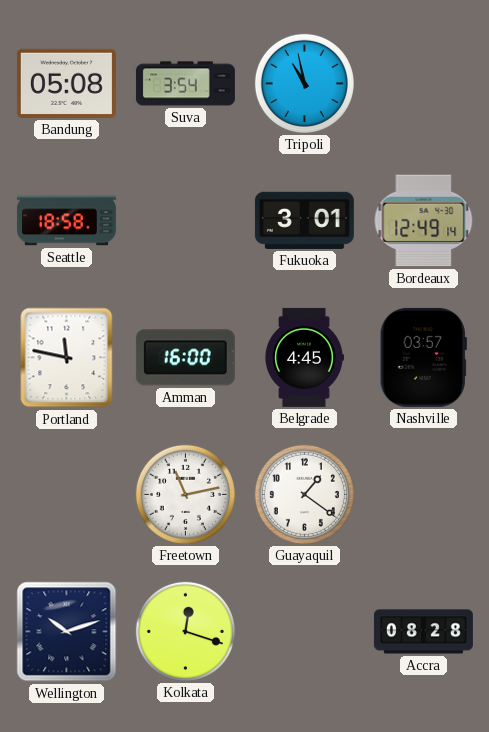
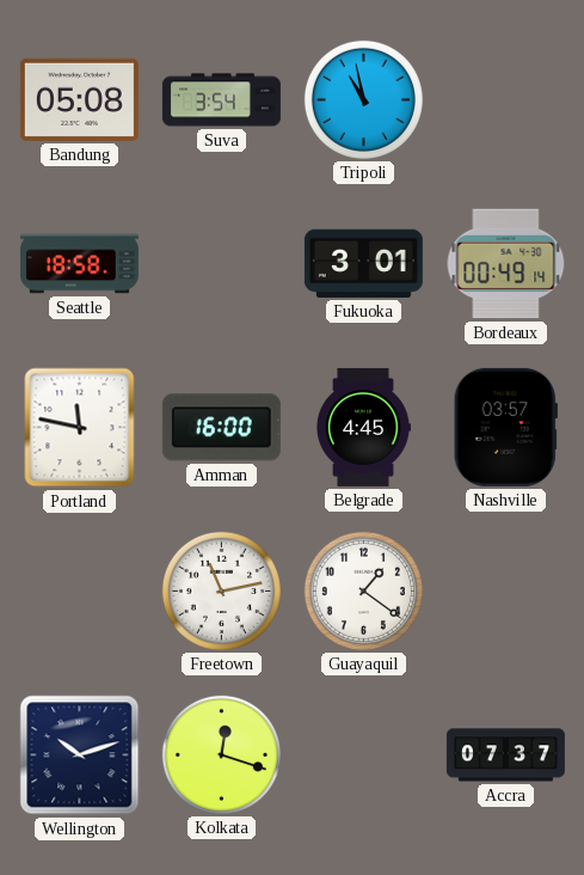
Bordeaux: 12:49 -> 00:49 (506, 264)
Accra: 08:28 -> 07:37 (505, 755)
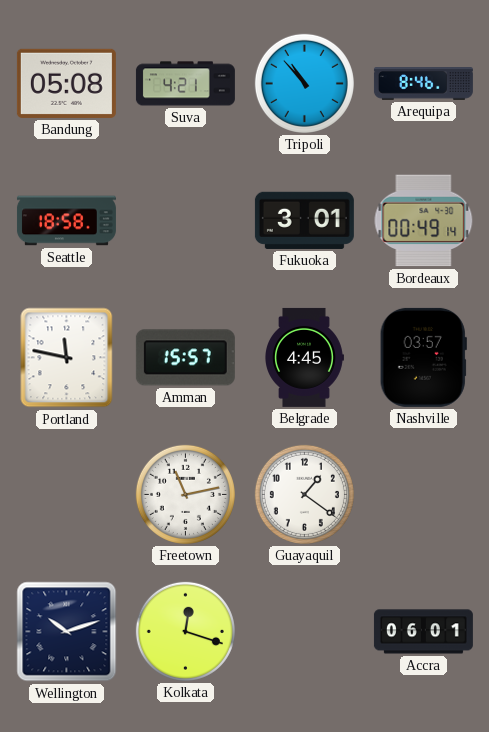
Suva: 3:54 -> 4:21 (185, 84)
Tripoli: 10:58 -> 10:53 (304, 83)
Arequipa: none -> 8:46 (423, 84)
Amman: 16:00 -> 15:57 (185, 358)
Accra: 07:37 -> 06:01 (423, 632)
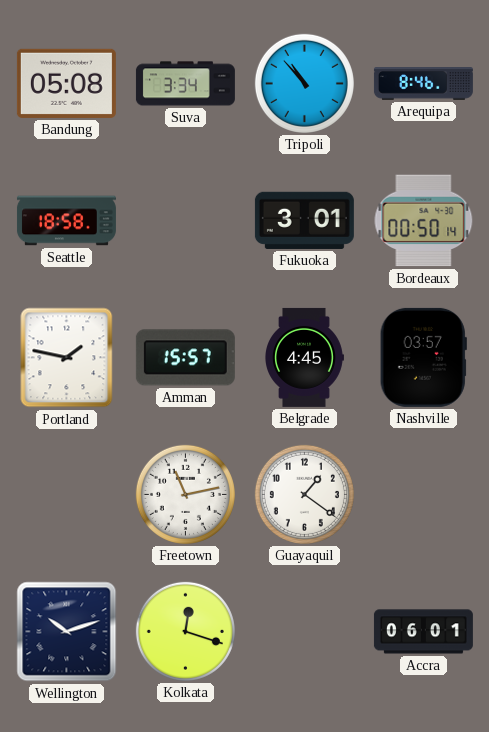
Suva: 4:21 -> 3:34 (185, 84)
Bordeaux: 00:49 -> 00:50 (424, 221)
Portland: 11:47 -> 1:47 (67, 358)
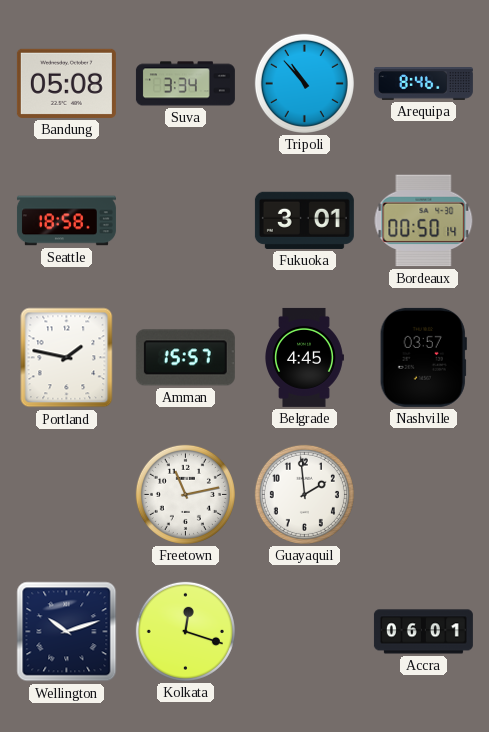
Guayaquil: 1:21 -> 1:59 (304, 494)
